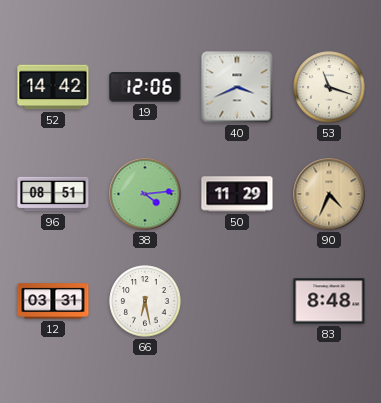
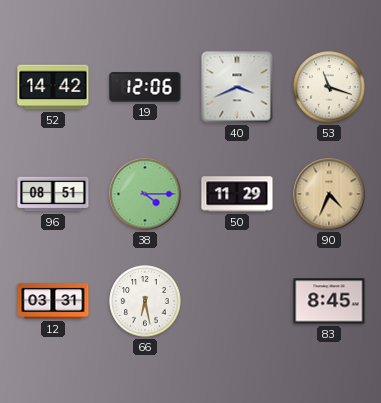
38: 4:14 -> 4:15 (145, 194)
83: 8:48 -> 8:45 (329, 301)
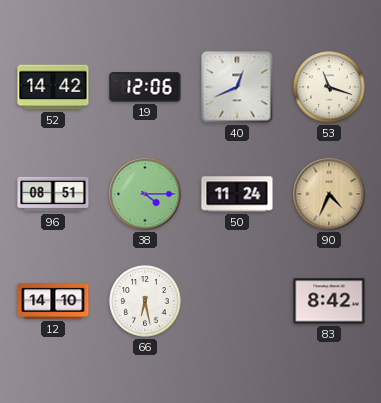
40: 3:41 -> 12:41 (237, 87)
50: 11:29 -> 11:24 (237, 194)
12: 03:31 -> 14:10 (53, 301)
83: 8:45 -> 8:42 (329, 301)
